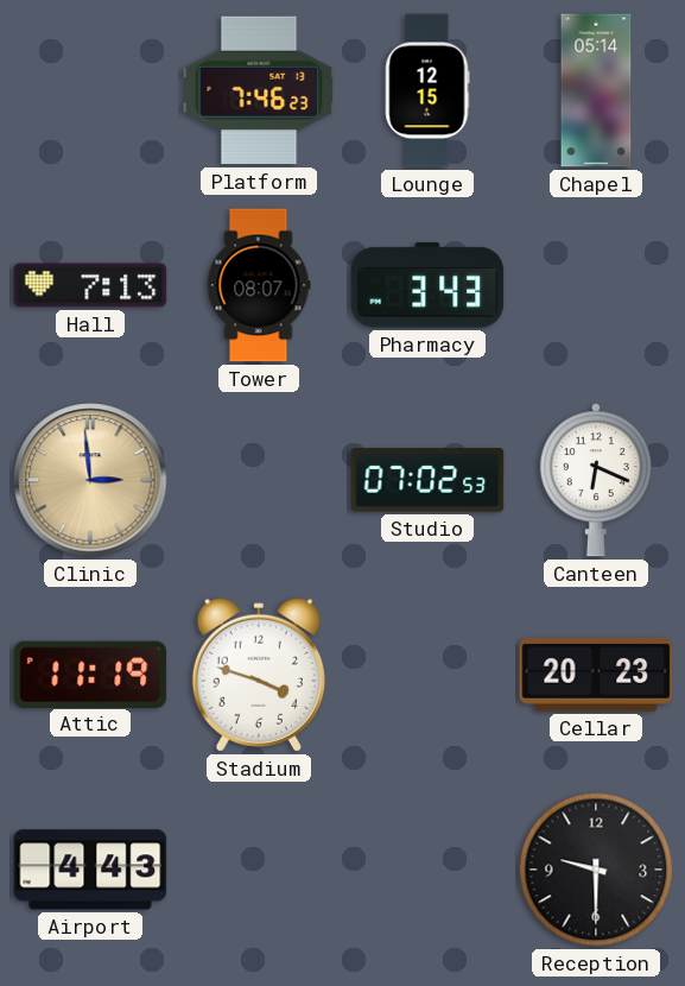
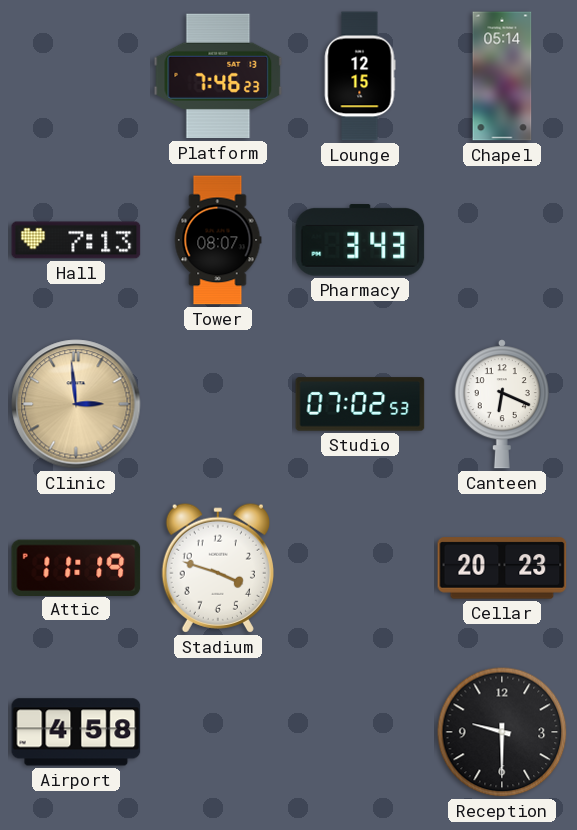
Airport: 4:43 -> 4:58 (76, 732)
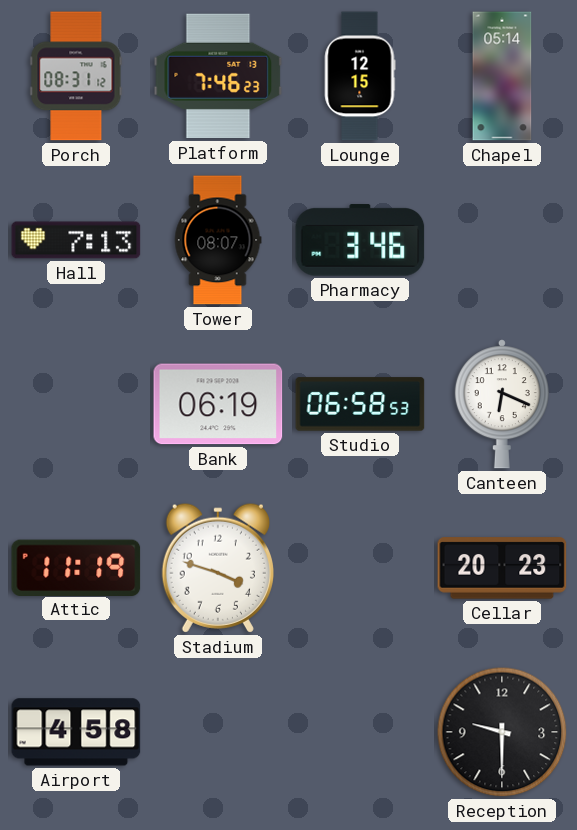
Porch: none -> 08:31 (76, 76)
Pharmacy: 3:43 -> 3:46 (360, 240)
Clinic: 2:59 -> none (76, 404)
Bank: none -> 06:19 (218, 404)
Studio: 07:02 -> 06:58 (360, 404)
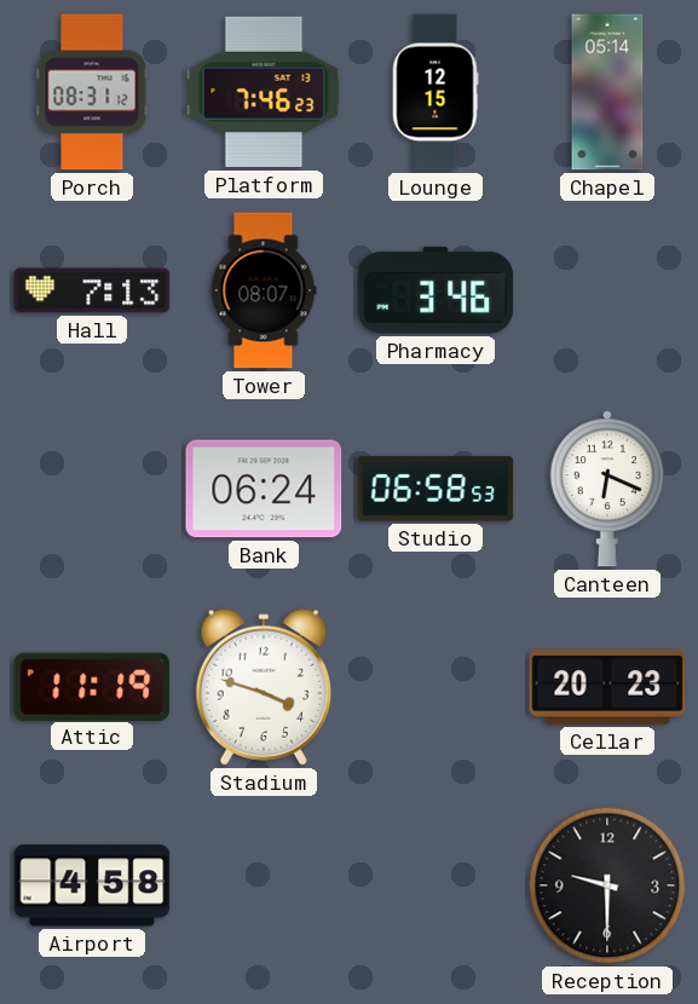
Bank: 06:19 -> 06:24 (264, 489)
